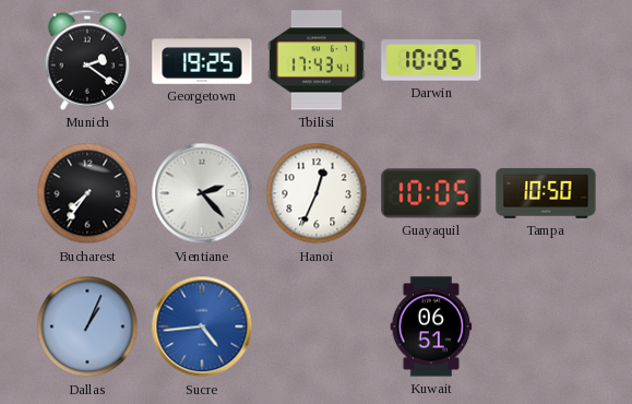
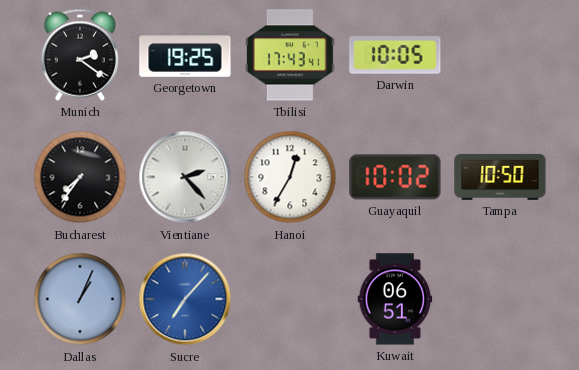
Hanoi: 12:34 -> 12:35 (290, 177)
Guayaquil: 10:05 -> 10:02 (395, 177)
Sucre: 4:44 -> 7:07 (185, 299)
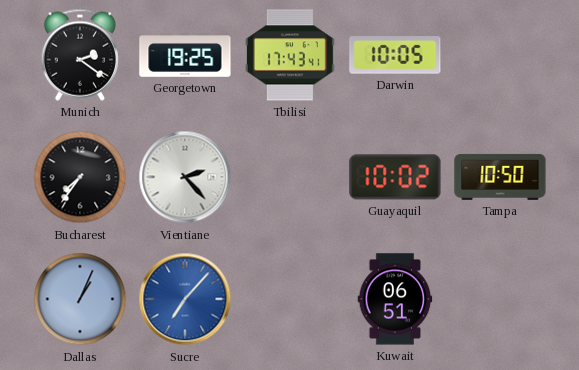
Hanoi: 12:35 -> none (290, 177)
